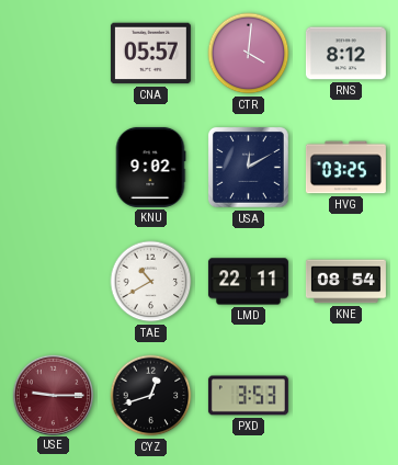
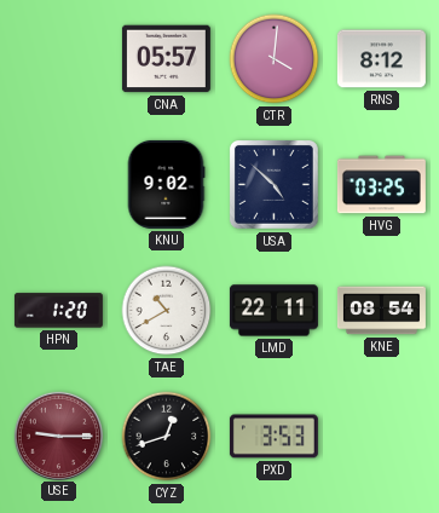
USA: 12:10 -> 4:52 (273, 184)
HPN: none -> 1:20 (58, 311)
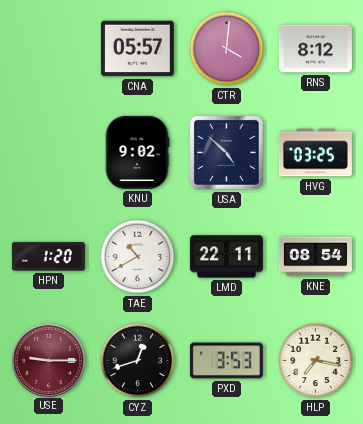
HLP: none -> 7:17 (316, 361)
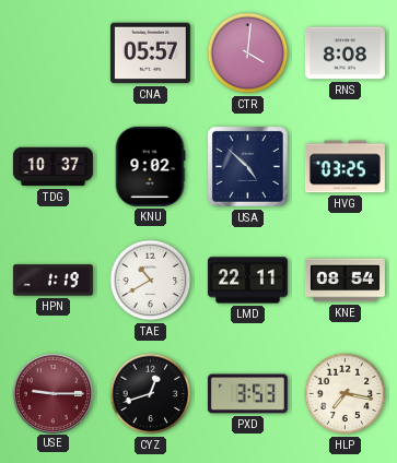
RNS: 8:12 -> 8:08 (345, 54)
TDG: none -> 10:37 (52, 167)
HPN: 1:20 -> 1:19 (52, 281)
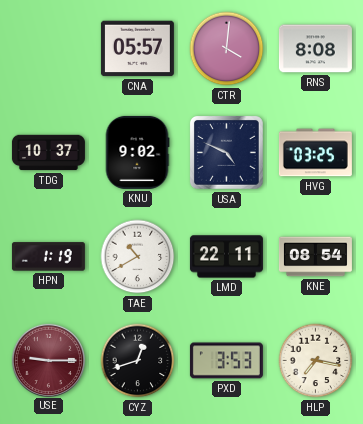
USA: 4:52 -> 4:49 (226, 152)
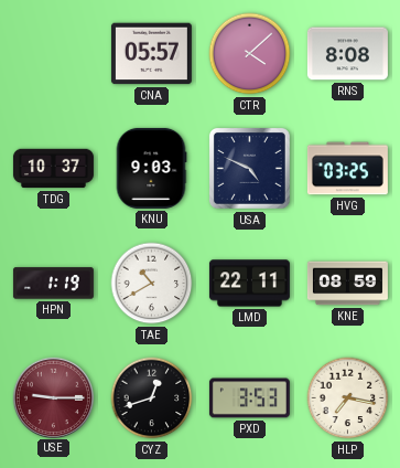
CTR: 4:01 -> 4:08 (250, 54)
KNU: 9:02 -> 9:03 (151, 168)
KNE: 08:54 -> 08:59 (347, 284)
